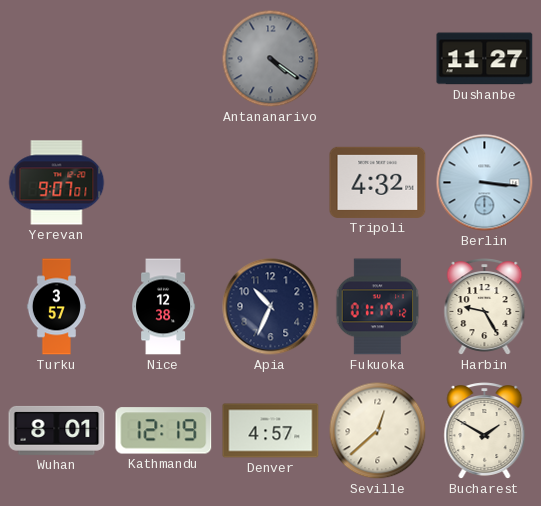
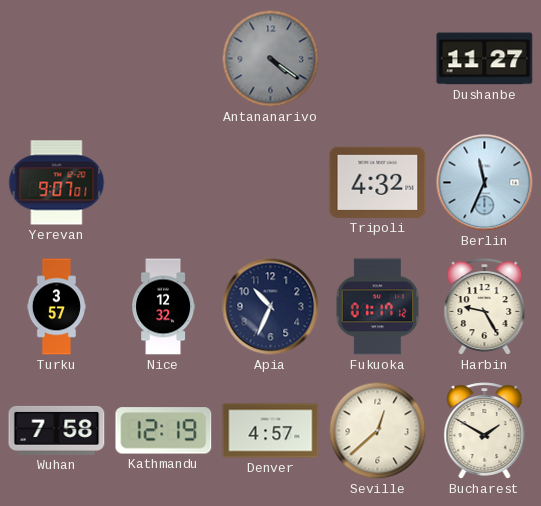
Berlin: 3:16 -> 11:34 (485, 183)
Nice: 12:38 -> 12:32 (164, 307)
Wuhan: 8:01 -> 7:58 (57, 430)
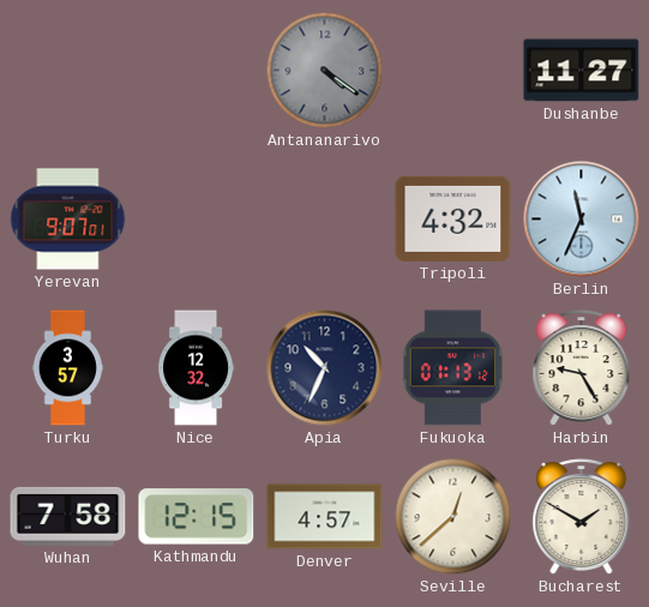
Fukuoka: 01:17 -> 01:13 (453, 368)
Kathmandu: 12:19 -> 12:15 (197, 517)
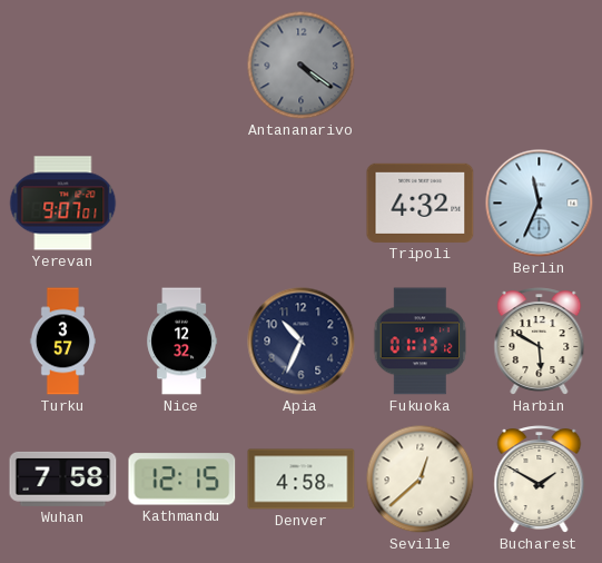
Dushanbe: 11:27 -> none (582, 71)
Harbin: 9:25 -> 5:50 (540, 342)
Denver: 4:57 -> 4:58 (302, 480)
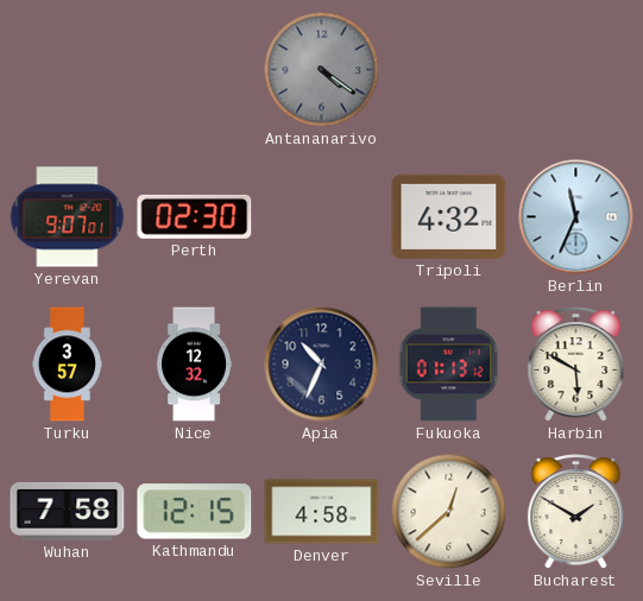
Perth: none -> 02:30 (195, 216)
